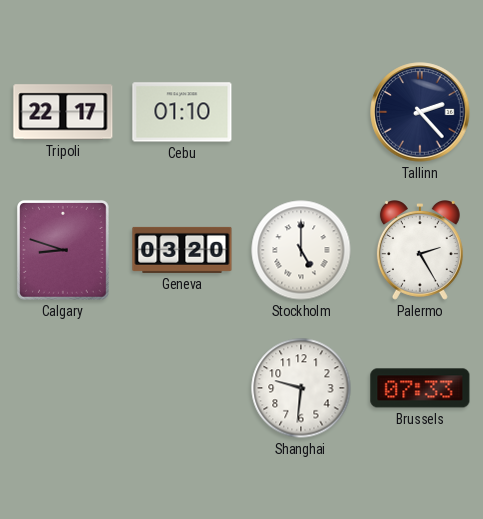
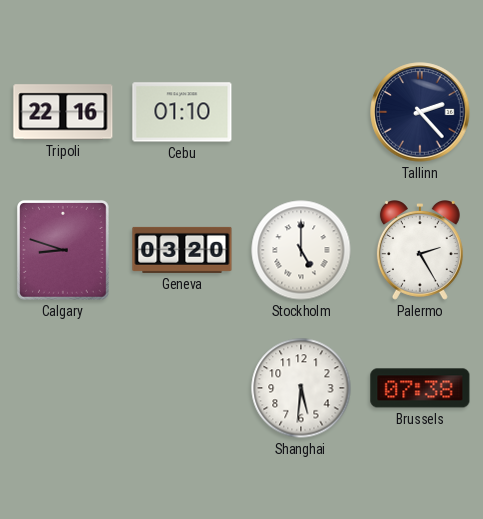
Tripoli: 22:17 -> 22:16 (63, 112)
Shanghai: 9:31 -> 5:31 (301, 388)
Brussels: 07:33 -> 07:38 (420, 388)
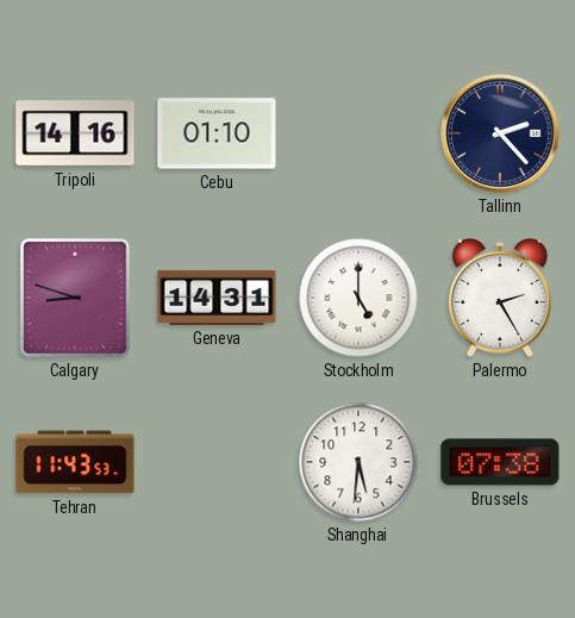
Tripoli: 22:16 -> 14:16 (75, 133)
Geneva: 03:20 -> 14:31 (217, 298)
Tehran: none -> 11:43 (75, 462)
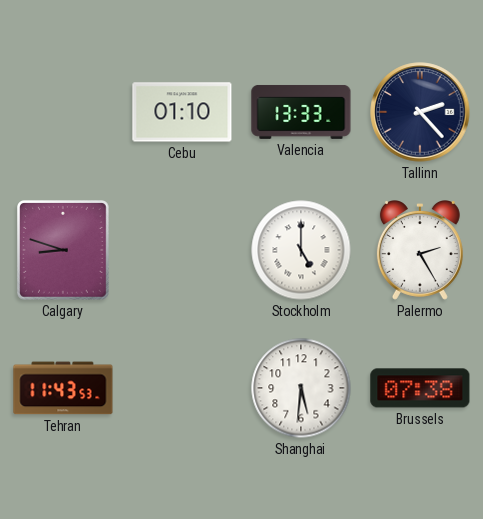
Tripoli: 14:16 -> none (75, 133)
Valencia: none -> 13:33 (301, 112)
Geneva: 14:31 -> none (217, 298)
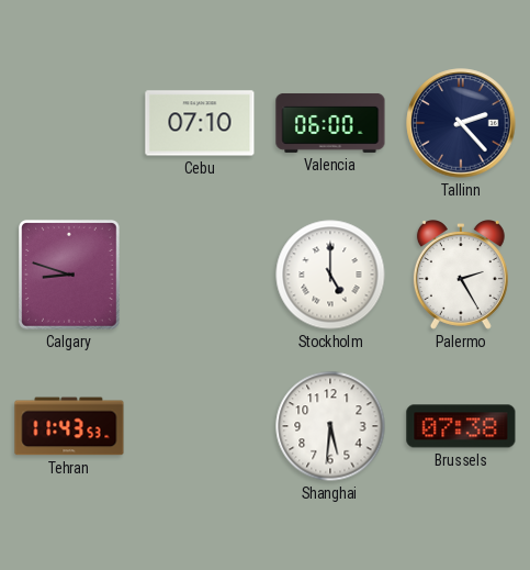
Cebu: 01:10 -> 07:10 (200, 123)
Valencia: 13:33 -> 06:00 (330, 123)
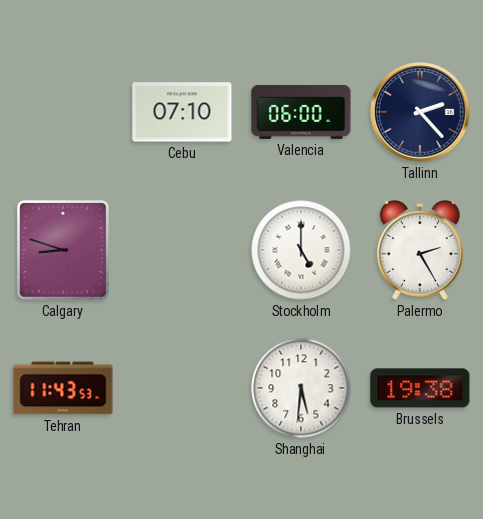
Brussels: 07:38 -> 19:38 (420, 388)
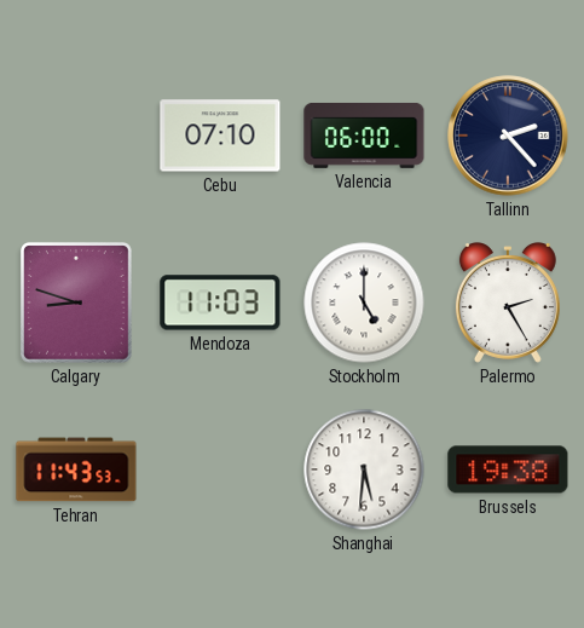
Mendoza: none -> 11:03 (220, 303)
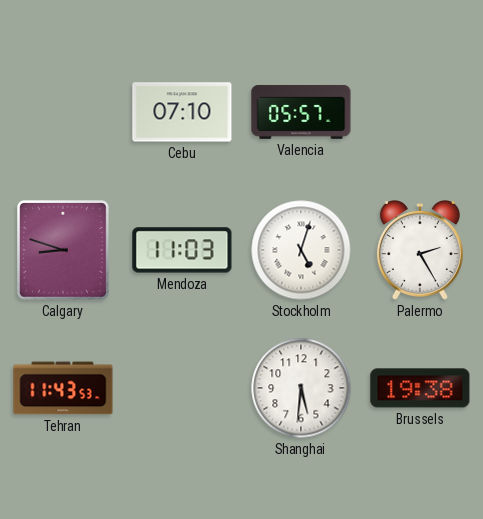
Valencia: 06:00 -> 05:57 (301, 112)
Tallinn: 2:23 -> none (508, 136)
Stockholm: 5:00 -> 5:03 (301, 250)
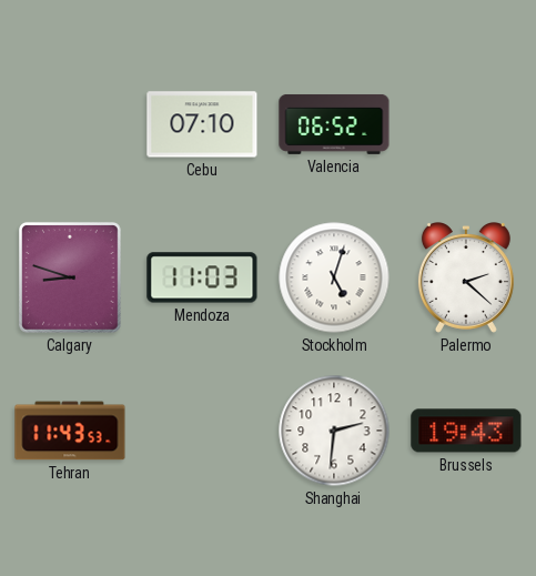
Valencia: 05:57 -> 06:52 (334, 124)
Palermo: 2:25 -> 2:22 (466, 279)
Shanghai: 5:31 -> 2:31 (334, 431)
Brussels: 19:38 -> 19:43 (466, 431)
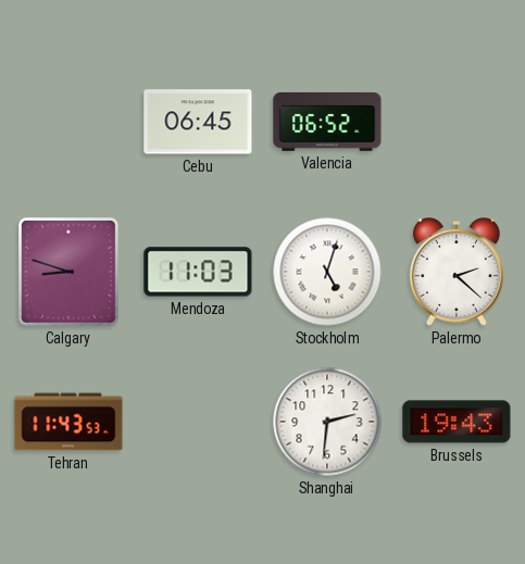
Cebu: 07:10 -> 06:45 (198, 122)
